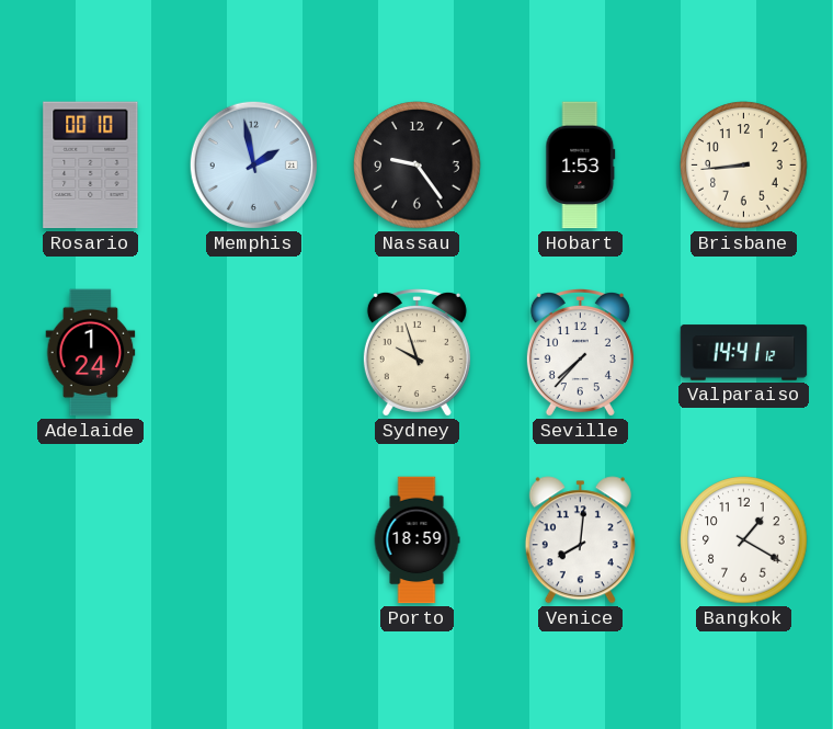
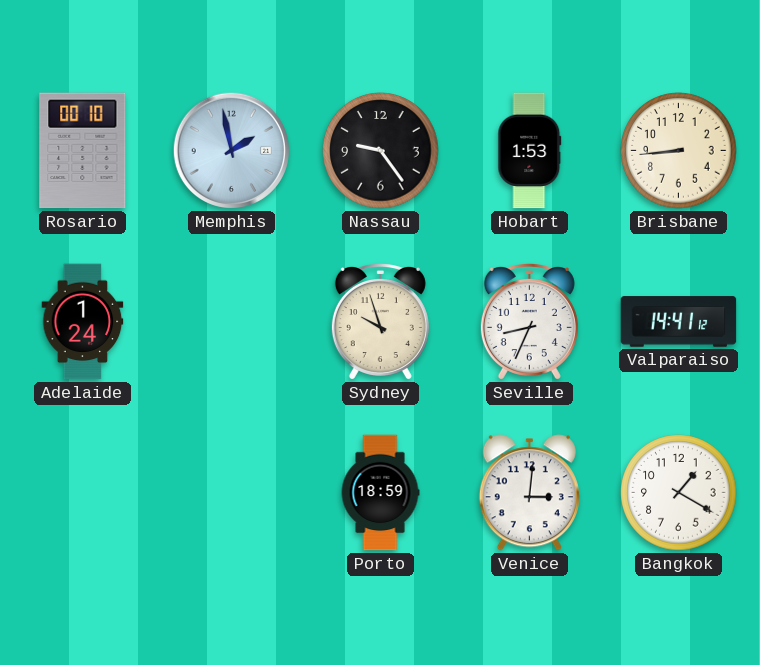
Seville: 7:37 -> 8:34 (529, 322)
Venice: 8:01 -> 3:01 (529, 493)
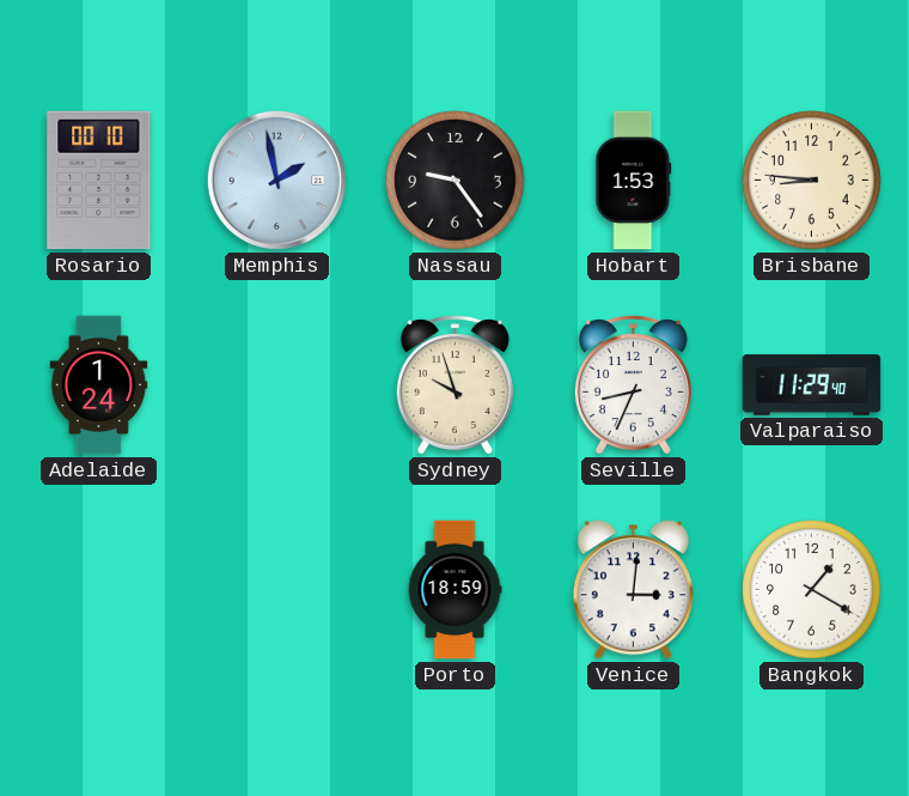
Brisbane: 8:44 -> 8:46 (812, 181)
Valparaiso: 14:41 -> 11:29 (812, 385)
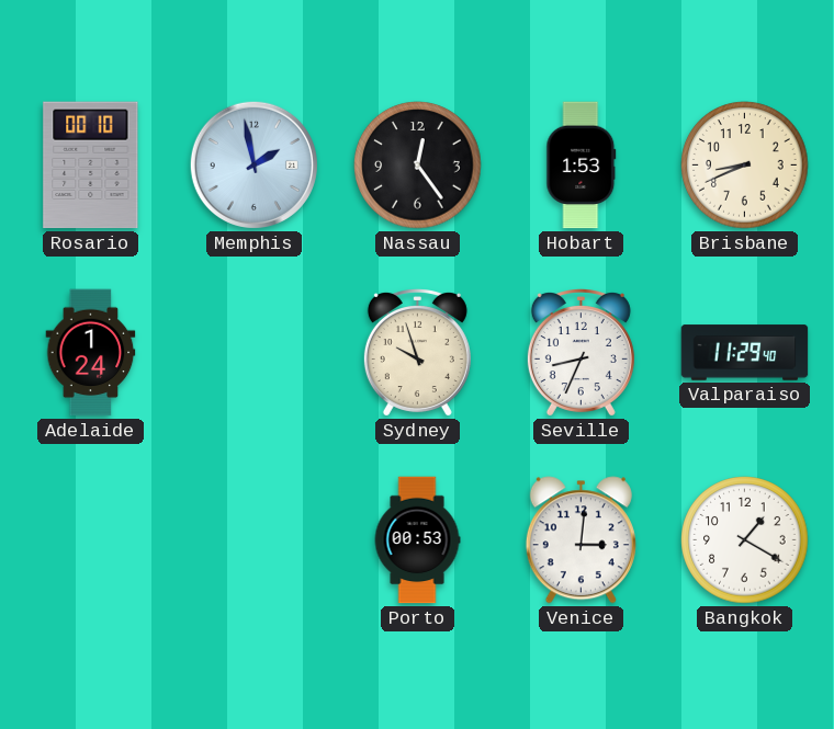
Nassau: 9:24 -> 12:24 (418, 166)
Brisbane: 8:46 -> 8:41 (745, 166)
Porto: 18:59 -> 00:53 (417, 540)
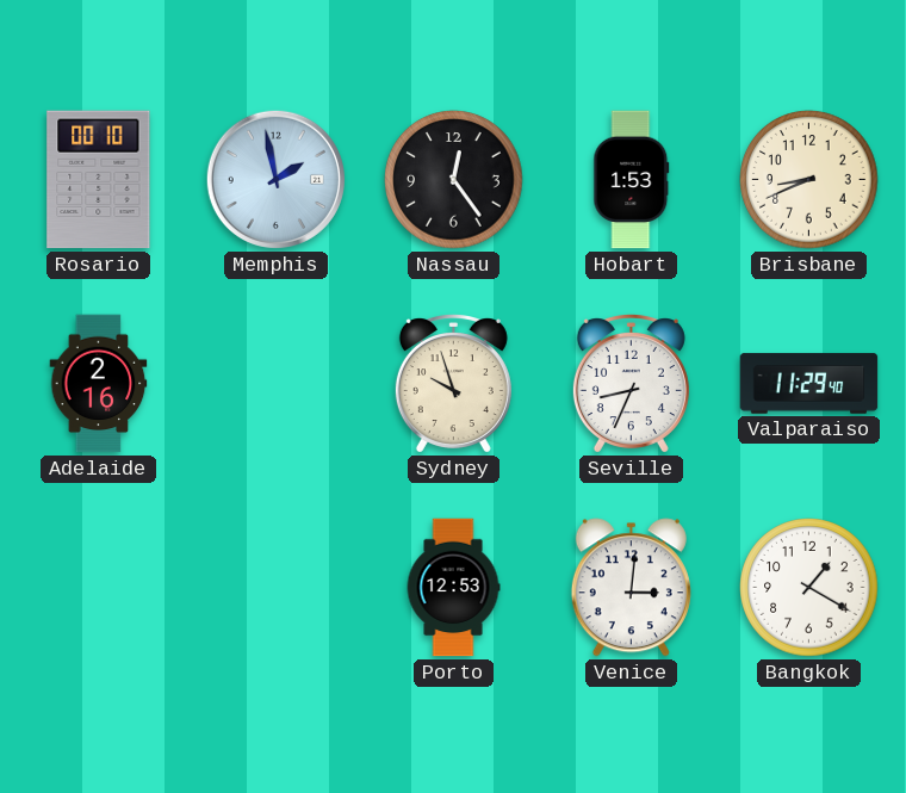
Adelaide: 1:24 -> 2:16 (99, 384)
Porto: 00:53 -> 12:53 (453, 588)
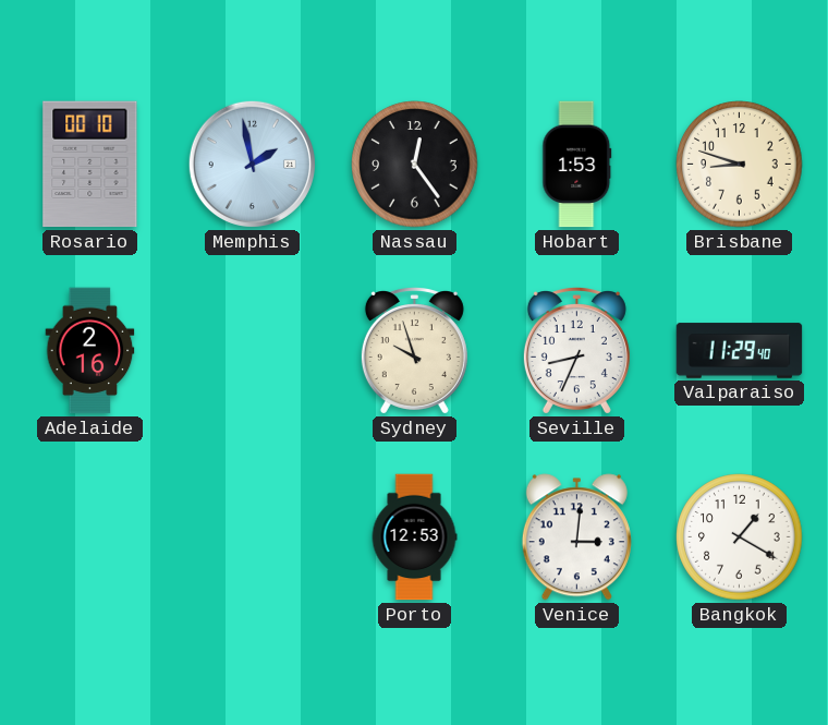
Brisbane: 8:41 -> 8:48 (740, 165)
